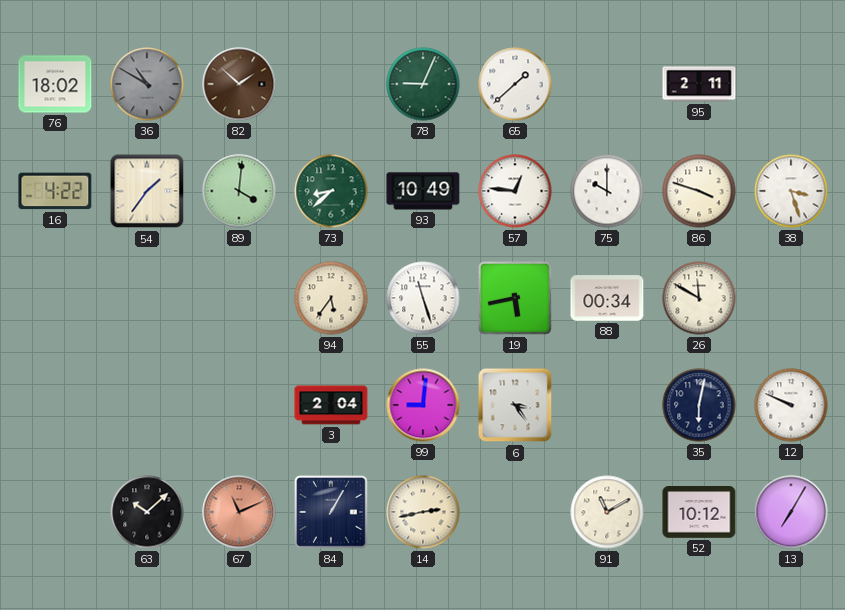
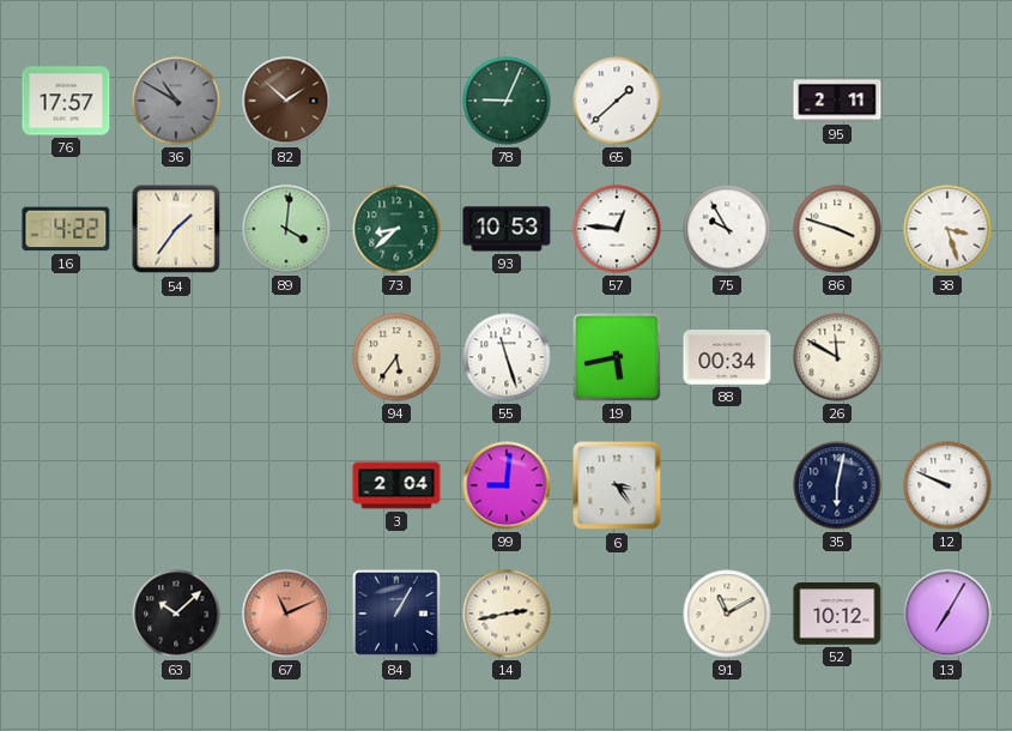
76: 18:02 -> 17:57 (66, 101)
93: 10:49 -> 10:53 (507, 229)
75: 10:00 -> 9:55 (727, 229)
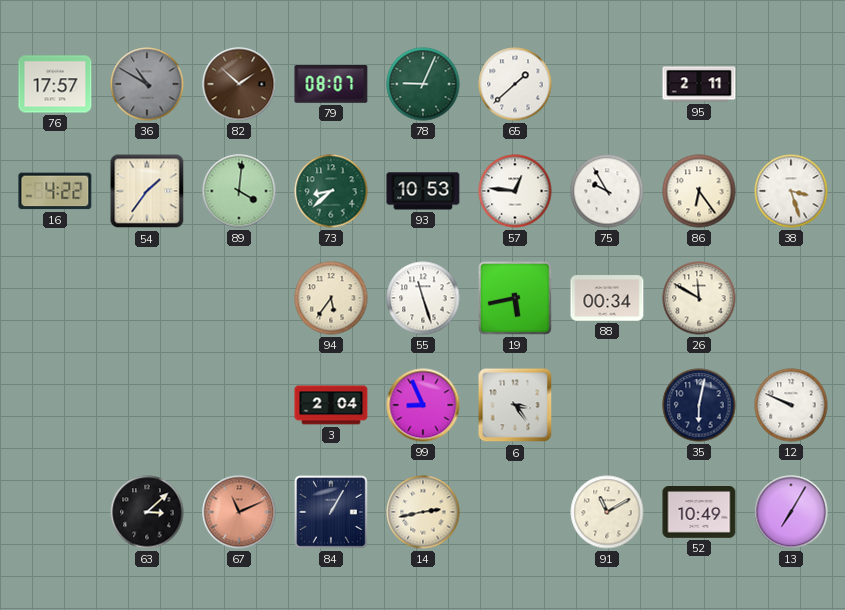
79: none -> 08:07 (331, 85)
86: 3:48 -> 6:24 (699, 191)
99: 9:01 -> 8:56 (423, 405)
63: 10:08 -> 3:08 (147, 512)
52: 10:12 -> 10:49 (699, 513)
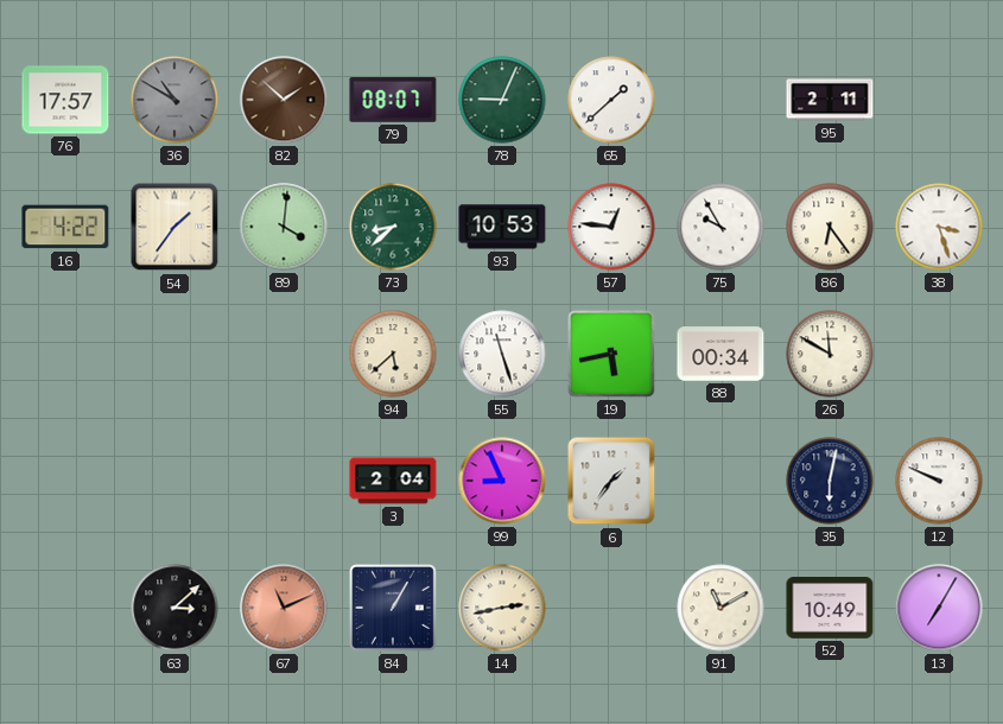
94: 5:36 -> 5:38 (393, 354)
6: 3:24 -> 1:36 (611, 481)
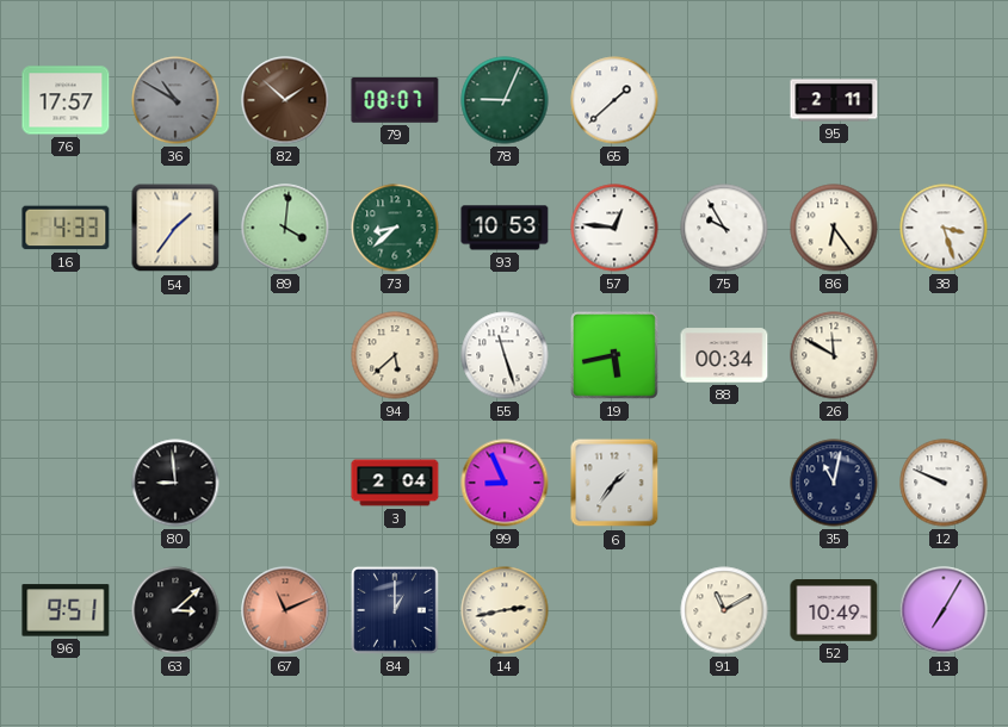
16: 4:22 -> 4:33 (66, 228)
80: none -> 8:59 (175, 483)
35: 6:02 -> 11:02 (834, 483)
96: none -> 9:51 (66, 610)
84: 1:05 -> 1:00 (396, 611)
